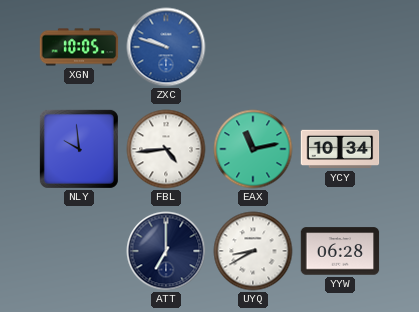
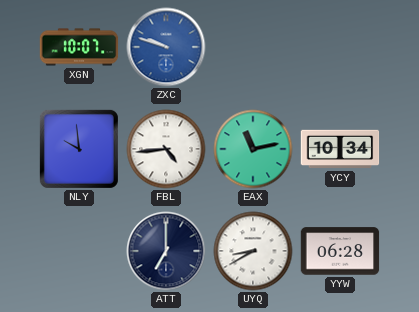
XGN: 10:05 -> 10:07 (79, 47)
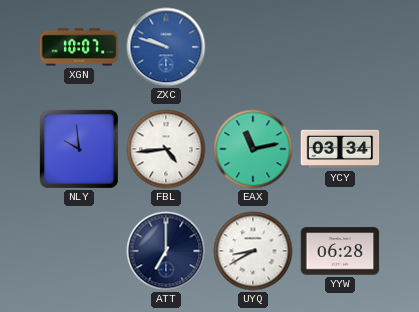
YCY: 10:34 -> 03:34 (340, 149)
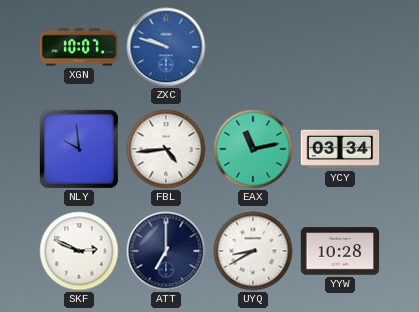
SKF: none -> 2:49 (79, 251)
YYW: 06:28 -> 10:28 (340, 251)
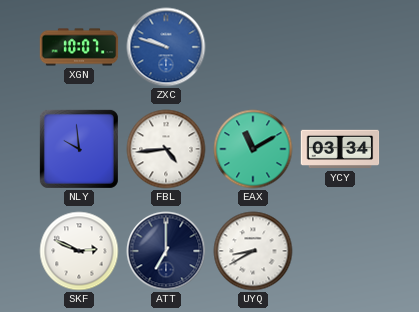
EAX: 11:13 -> 11:10 (253, 149)
YYW: 10:28 -> none (340, 251)
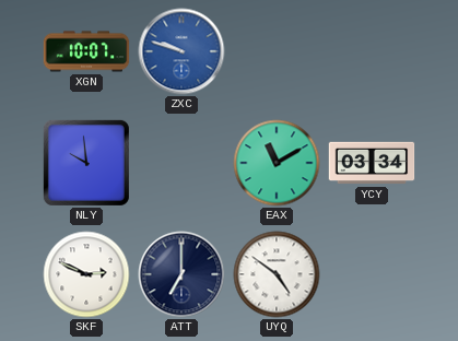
FBL: 4:44 -> none (166, 149)
UYQ: 8:40 -> 4:51 (277, 274)
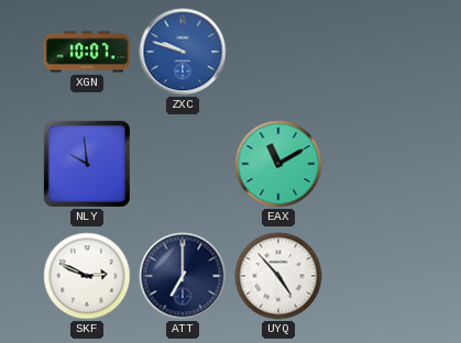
YCY: 03:34 -> none (372, 163)
UYQ: 4:51 -> 4:53 (278, 276)
